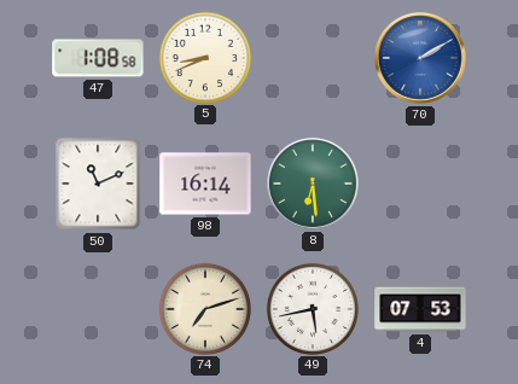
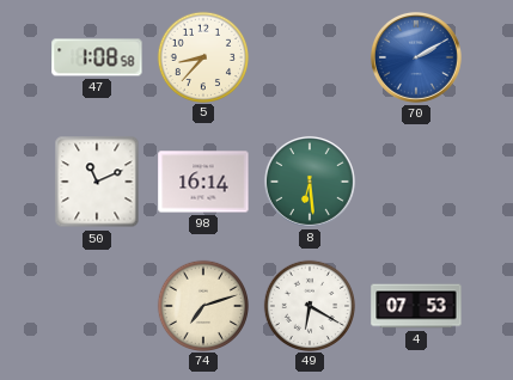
5: 8:41 -> 8:37 (202, 56)
49: 5:43 -> 6:20 (309, 305)
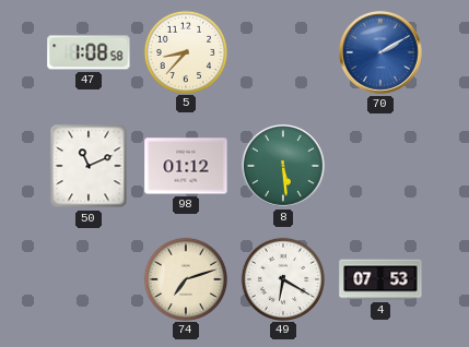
98: 16:14 -> 01:12 (186, 166)
8: 6:29 -> 5:29 (283, 166)
